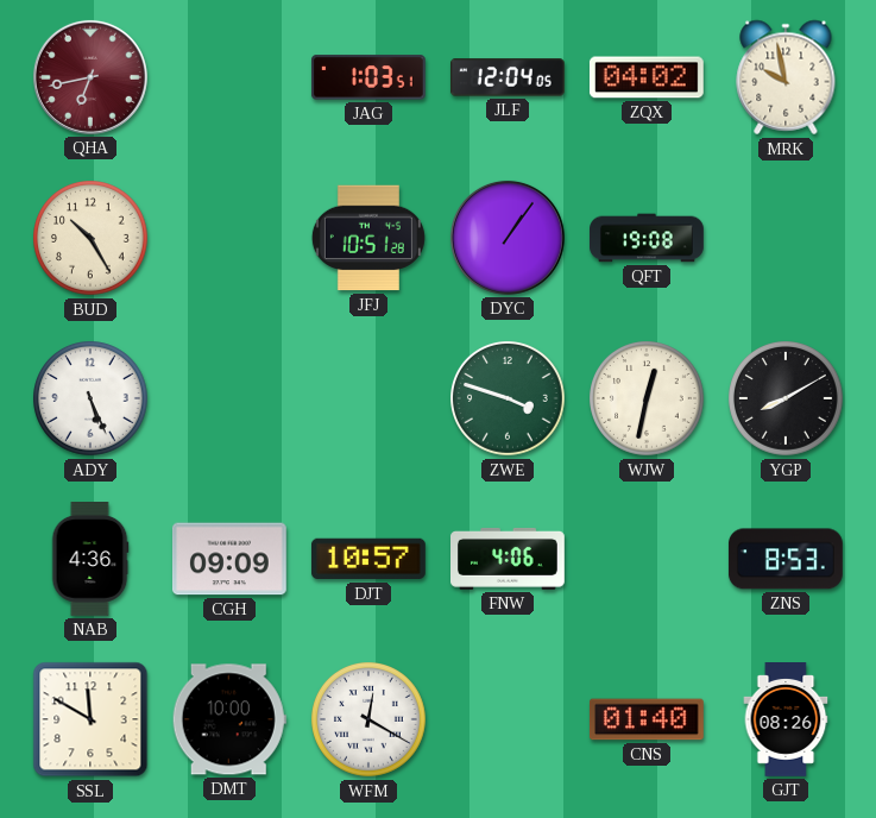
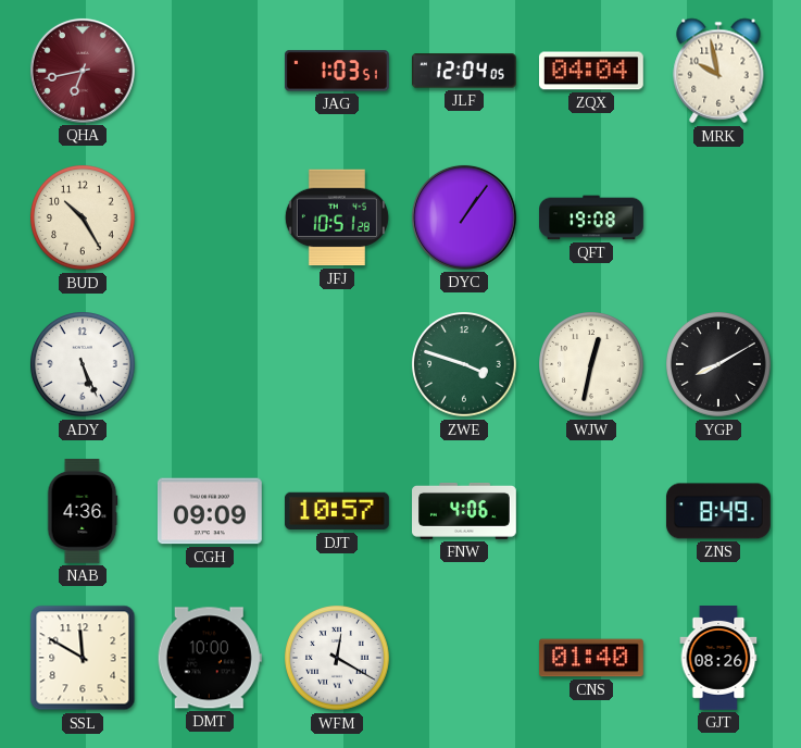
ZQX: 04:02 -> 04:04 (591, 71)
ZNS: 8:53 -> 8:49 (718, 511)
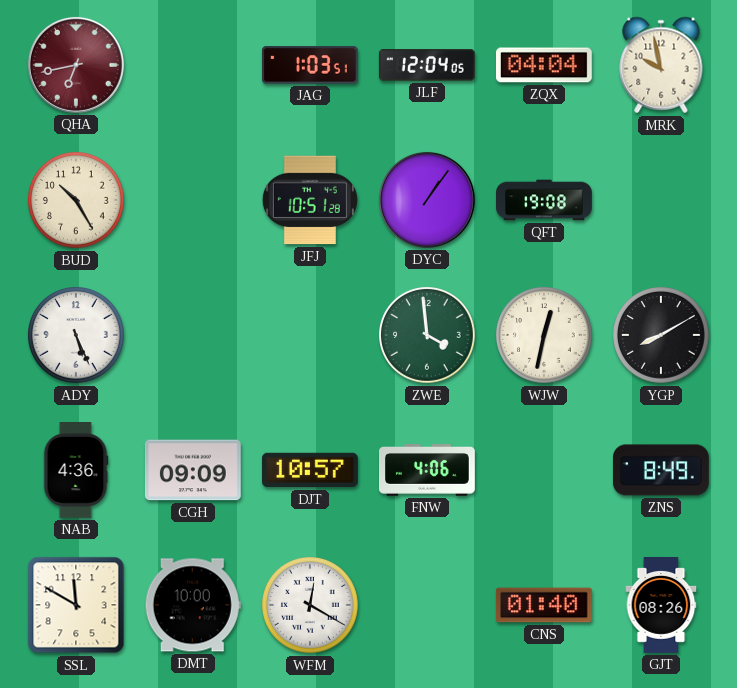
ZWE: 3:48 -> 3:59 (428, 336)
